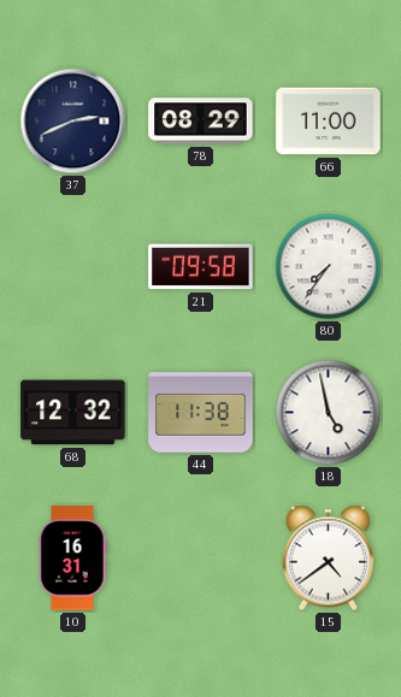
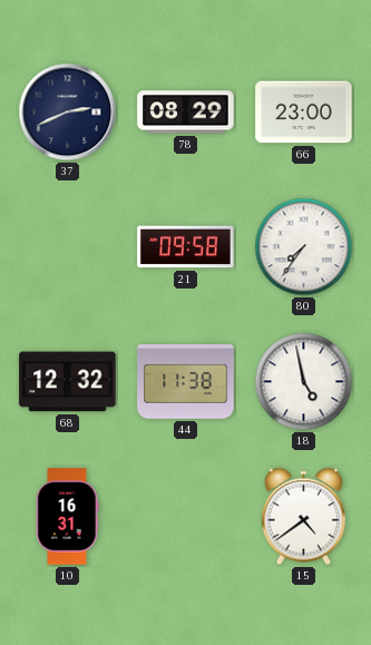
66: 11:00 -> 23:00 (304, 113)
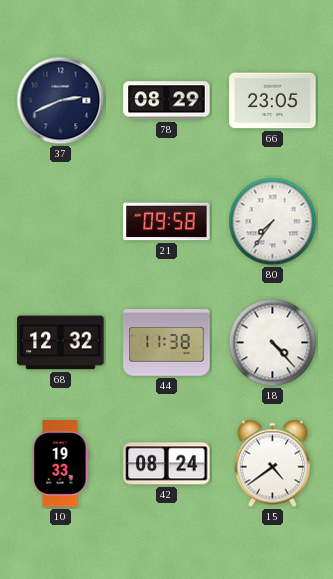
66: 23:00 -> 23:05 (273, 101)
18: 4:58 -> 4:23 (273, 343)
10: 16:31 -> 19:33 (60, 464)
42: none -> 08:24 (167, 464)
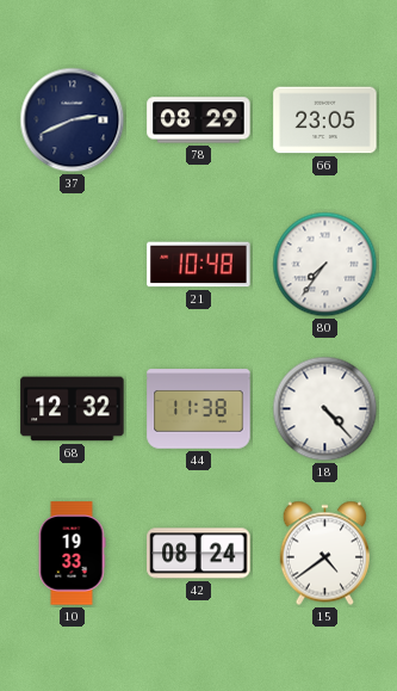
21: 09:58 -> 10:48 (199, 265)
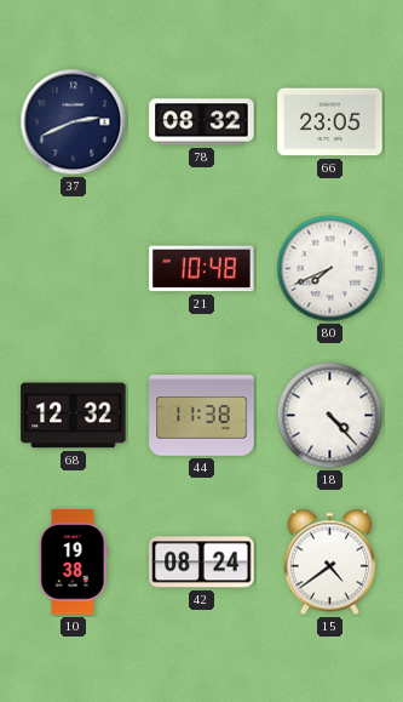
78: 08:29 -> 08:32 (202, 122)
80: 7:36 -> 7:41 (330, 269)
10: 19:33 -> 19:38 (73, 563)
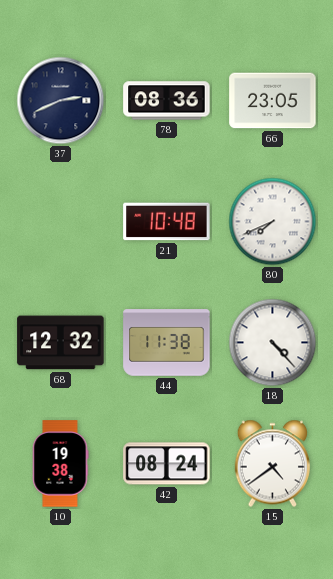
78: 08:32 -> 08:36 (167, 101)
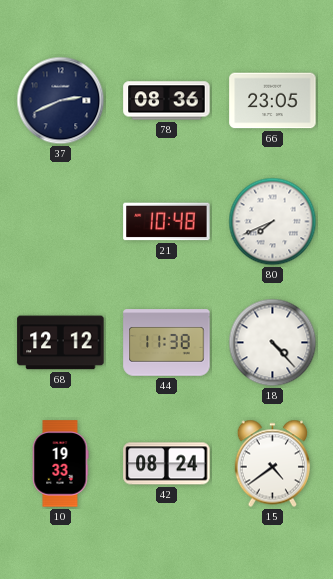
68: 12:32 -> 12:12 (61, 343)
10: 19:38 -> 19:33 (60, 464)
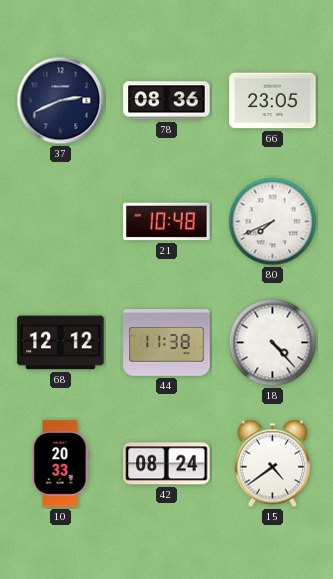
10: 19:33 -> 20:33 (60, 464)
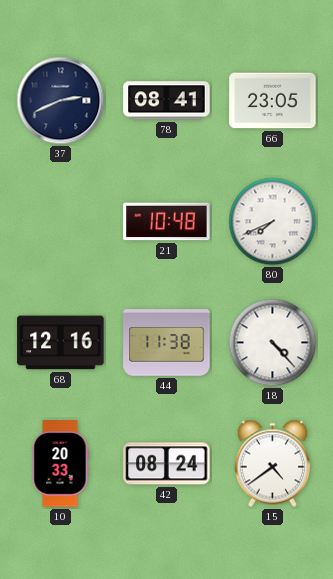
78: 08:36 -> 08:41 (167, 101)
68: 12:12 -> 12:16 (61, 343)
